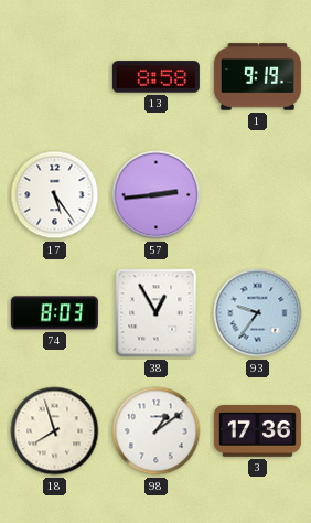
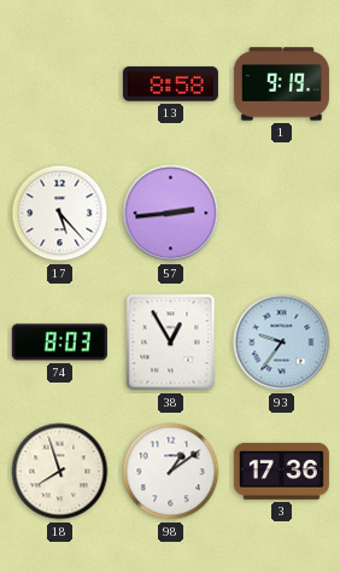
17: 5:24 -> 5:23 (60, 214)
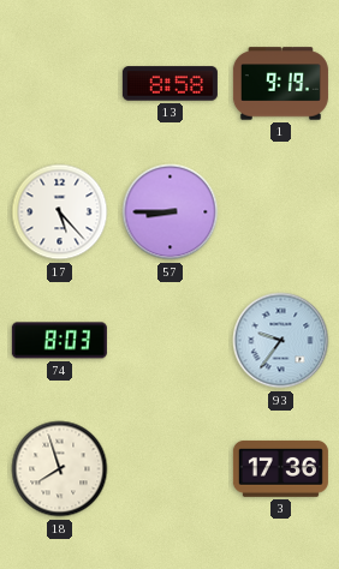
57: 2:44 -> 8:45 (171, 212)
38: 12:55 -> none (171, 343)
98: 1:09 -> none (171, 472)
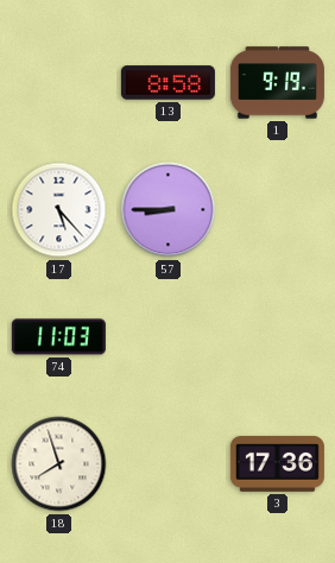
74: 8:03 -> 11:03 (58, 337)
93: 9:36 -> none (281, 341)
